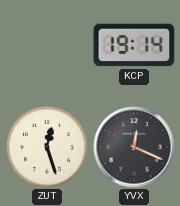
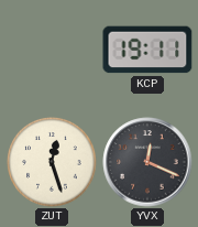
KCP: 19:14 -> 19:11 (147, 50)
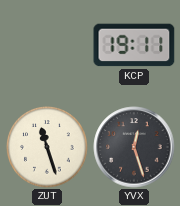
ZUT: 12:27 -> 11:27 (47, 147)
YVX: 12:19 -> 12:27 (134, 147)
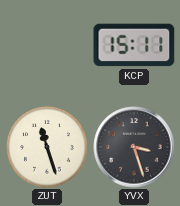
KCP: 19:11 -> 15:11 (134, 45)
YVX: 12:27 -> 3:27 (134, 147)
